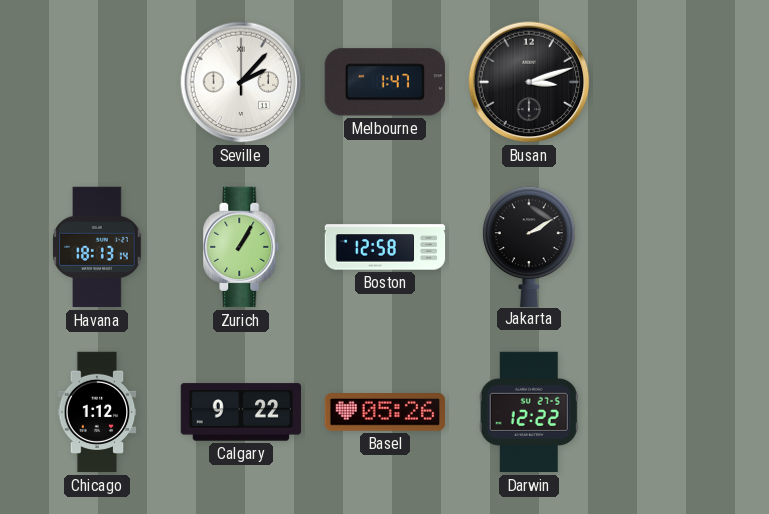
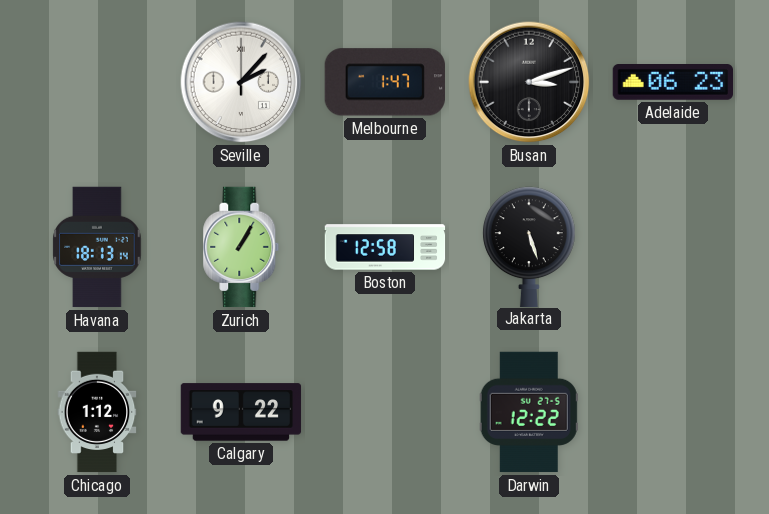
Adelaide: none -> 06:23 (672, 83)
Jakarta: 2:10 -> 5:27 (529, 246)
Basel: 05:26 -> none (384, 413)
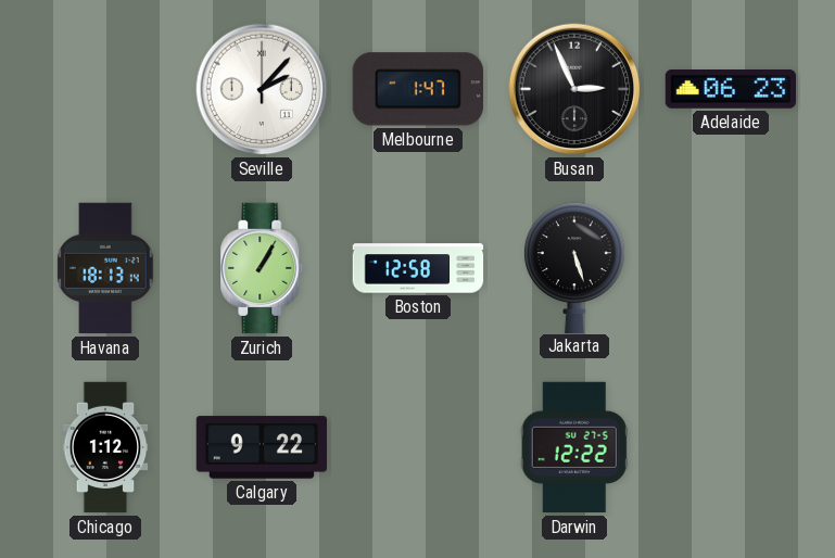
Busan: 3:12 -> 2:56 (574, 89)
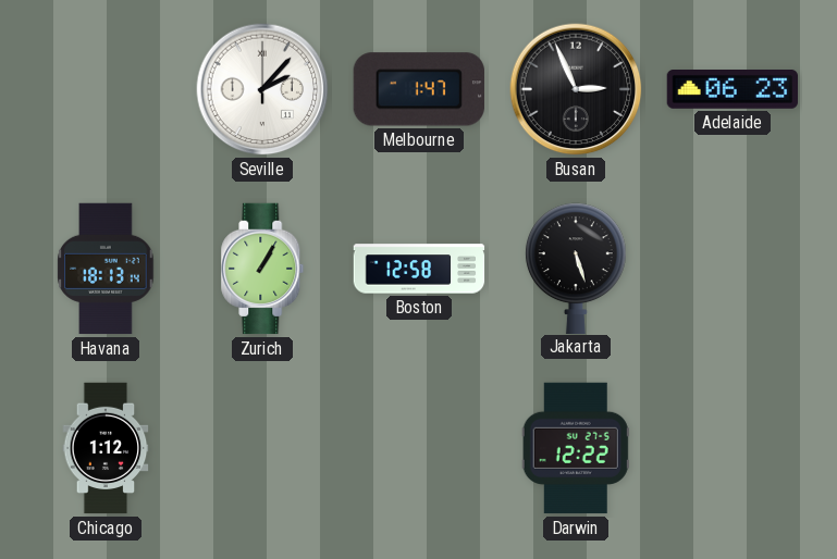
Calgary: 9:22 -> none (262, 447)
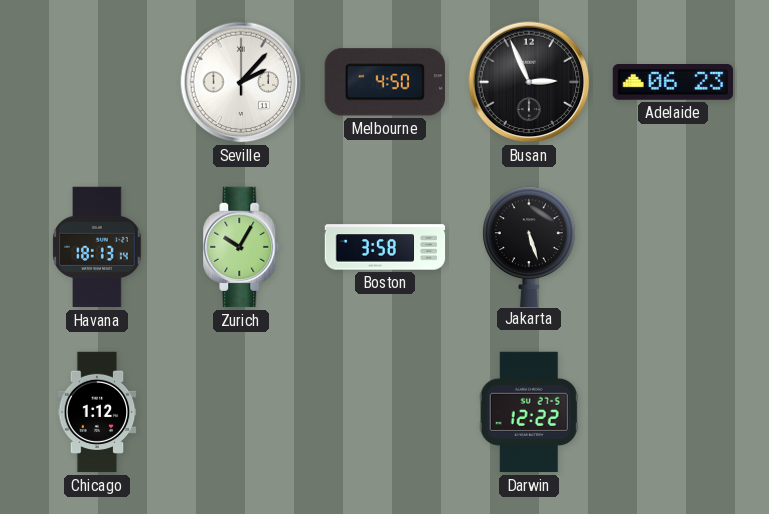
Melbourne: 1:47 -> 4:50 (385, 82)
Zurich: 1:05 -> 10:05 (241, 247)
Boston: 12:58 -> 3:58 (385, 247)
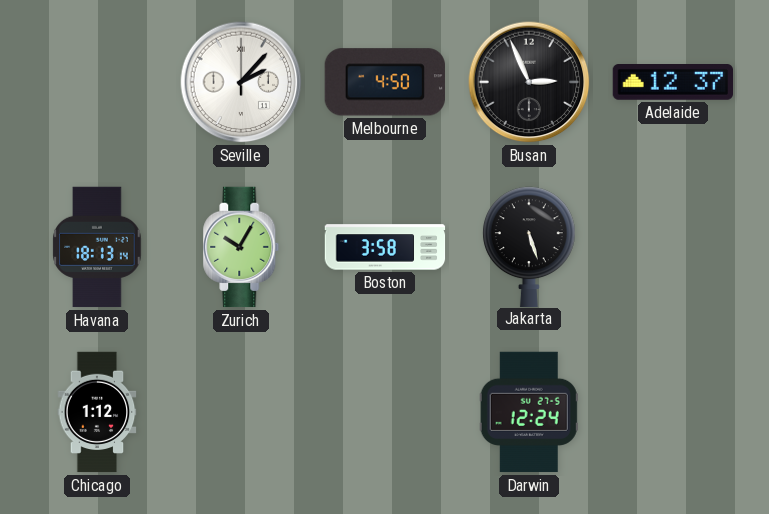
Adelaide: 06:23 -> 12:37 (672, 83)
Darwin: 12:22 -> 12:24 (529, 412)
